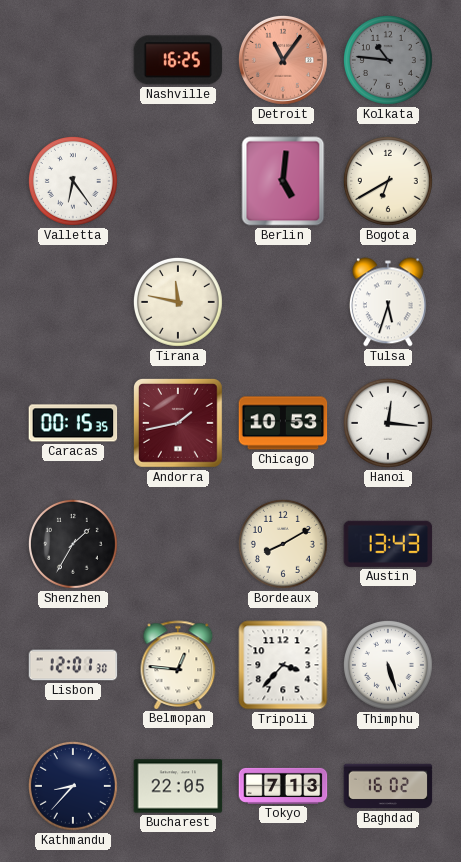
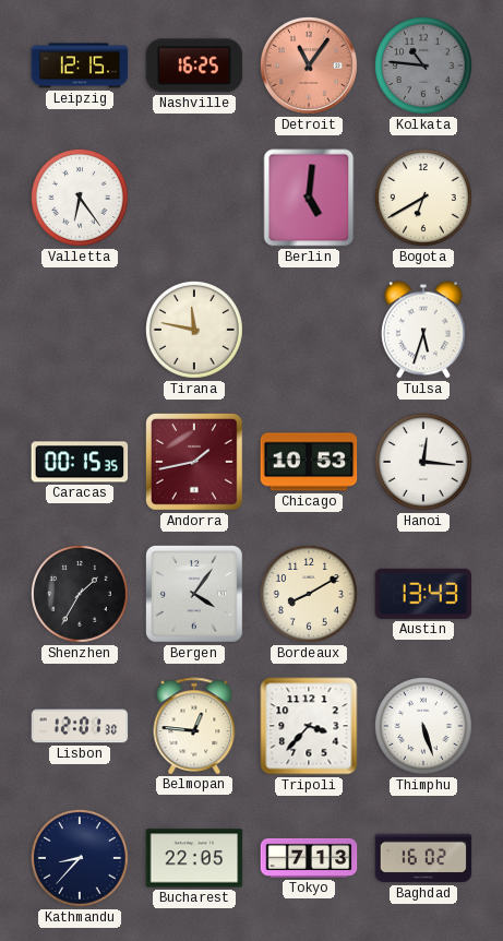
Leipzig: none -> 12:15 (80, 65)
Bergen: none -> 4:06 (195, 595)
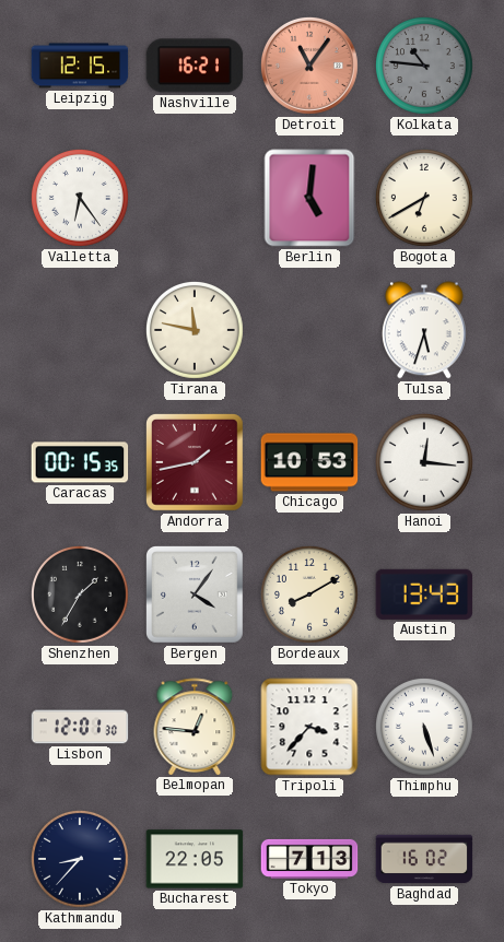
Nashville: 16:25 -> 16:21 (195, 66)
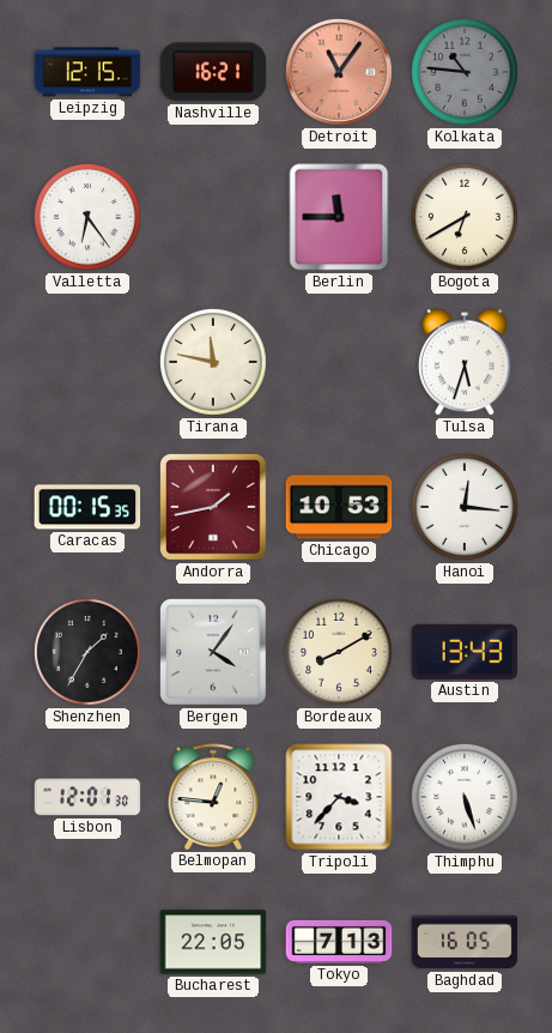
Berlin: 5:01 -> 11:45 (339, 217)
Kathmandu: 8:37 -> none (80, 859)
Baghdad: 16:02 -> 16:05 (465, 942)
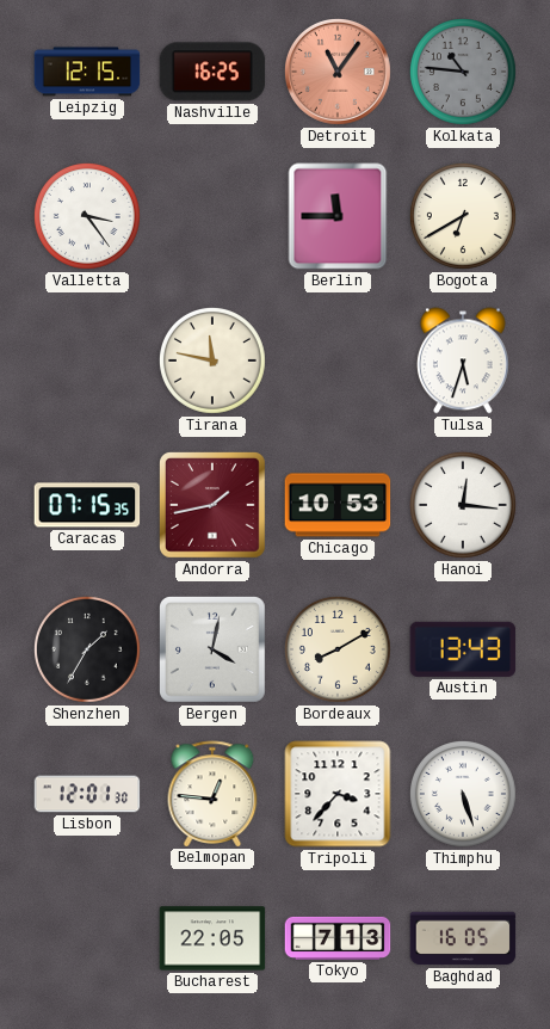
Nashville: 16:21 -> 16:25 (212, 72)
Valletta: 6:24 -> 3:24 (87, 216)
Caracas: 00:15 -> 07:15 (87, 505)
Bergen: 4:06 -> 4:02 (214, 651)
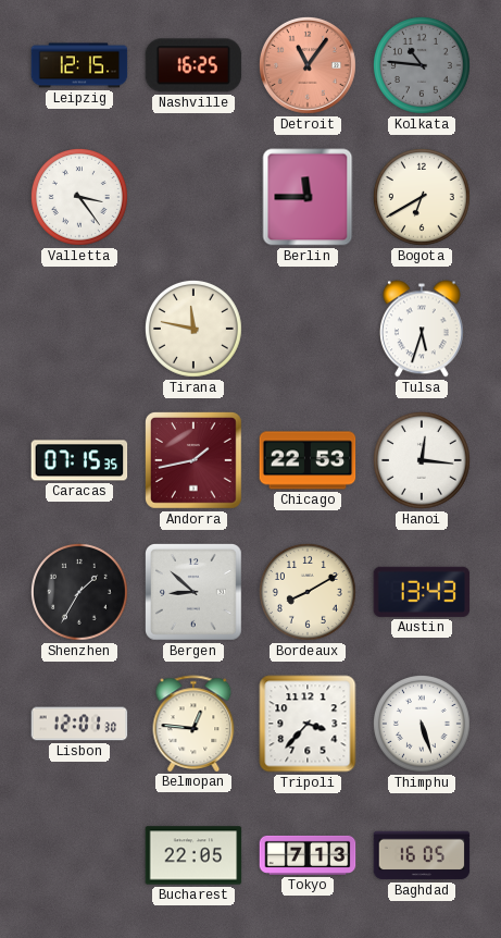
Chicago: 10:53 -> 22:53 (308, 460)
Bergen: 4:02 -> 8:52 (195, 593)
